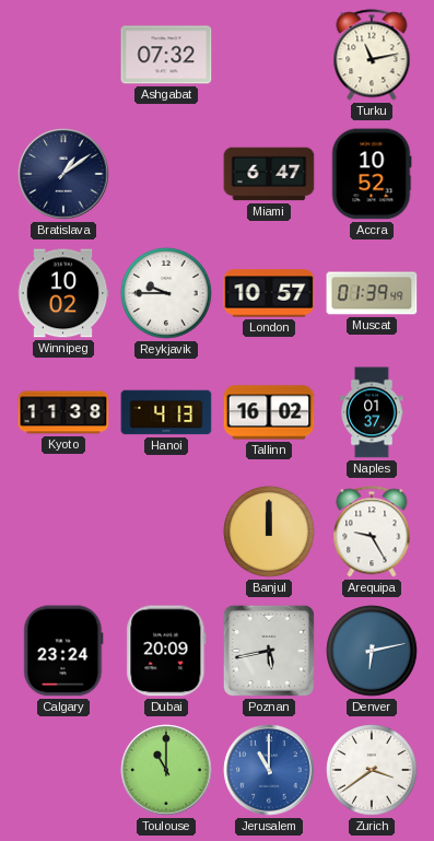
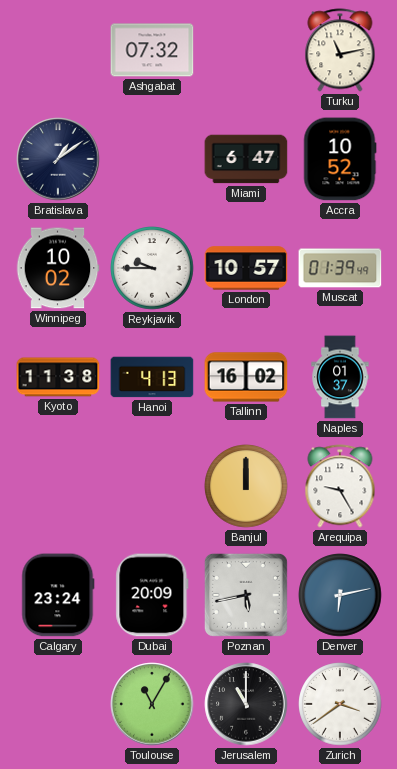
Toulouse: 11:00 -> 11:05 (152, 704)
Jerusalem dial: blue -> black (246, 704)
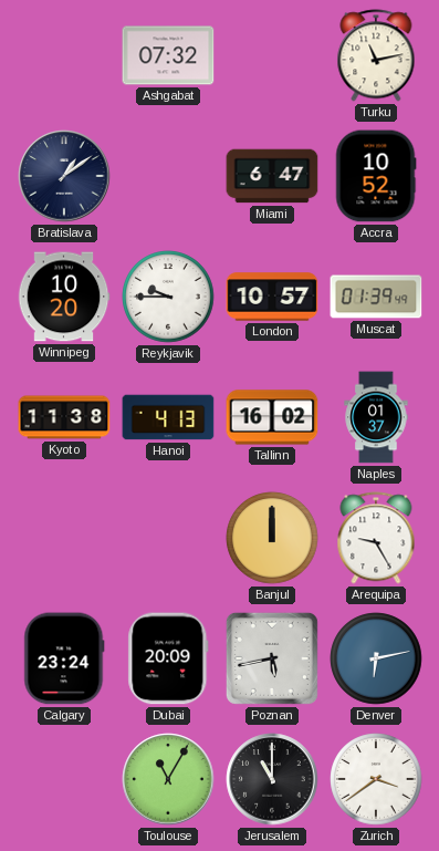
Winnipeg: 10:02 -> 10:20 (64, 297)
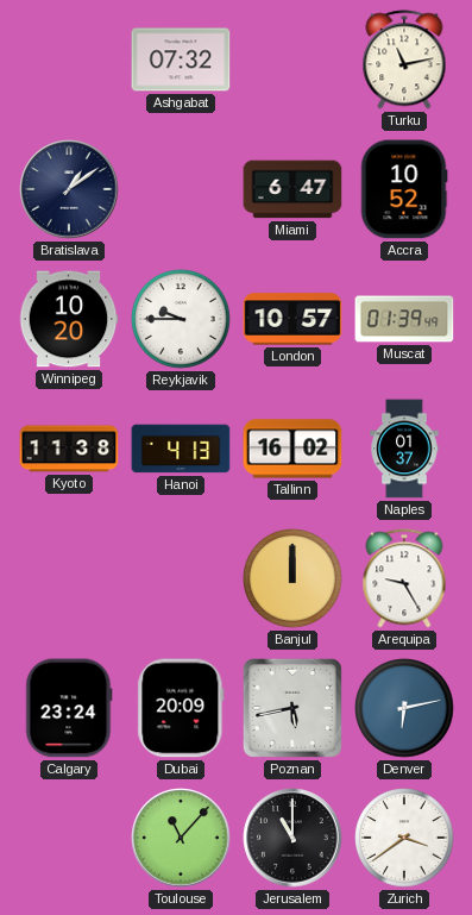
Toulouse: 11:05 -> 11:07 (181, 838)
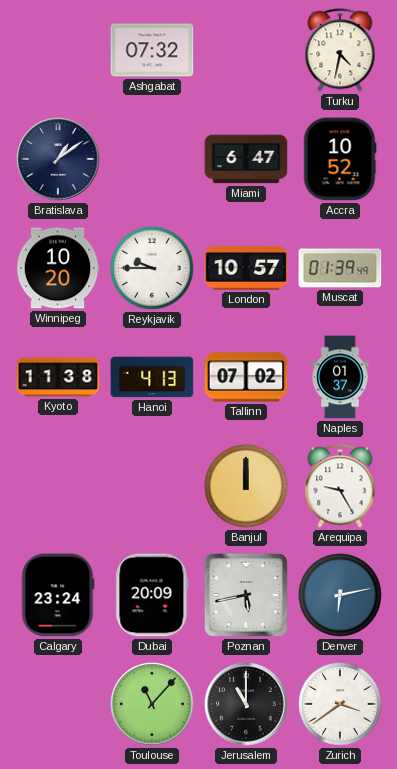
Turku: 11:13 -> 4:32 (340, 50)
Tallinn: 16:02 -> 07:02 (246, 377)
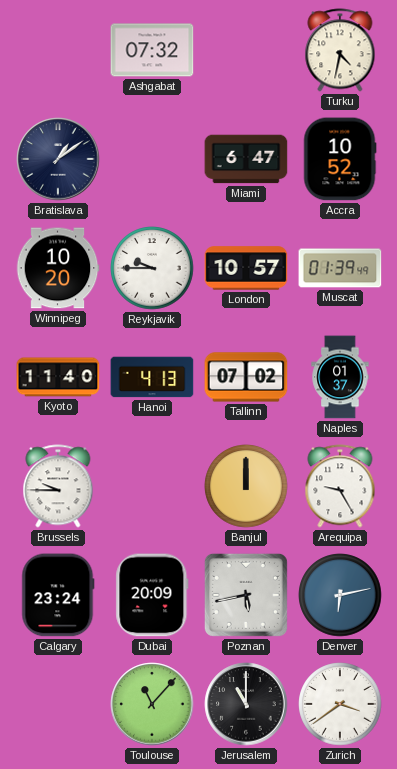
Kyoto: 11:38 -> 11:40 (58, 377)
Brussels: none -> 9:45 (58, 486)
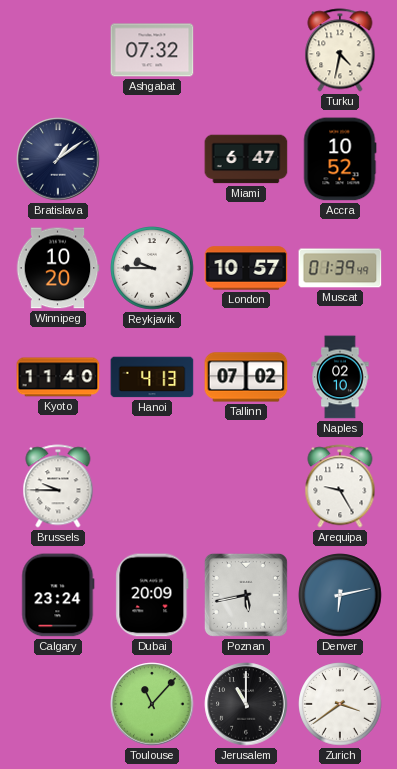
Naples: 01:37 -> 02:10 (340, 377)
Banjul: 12:00 -> none (246, 486)
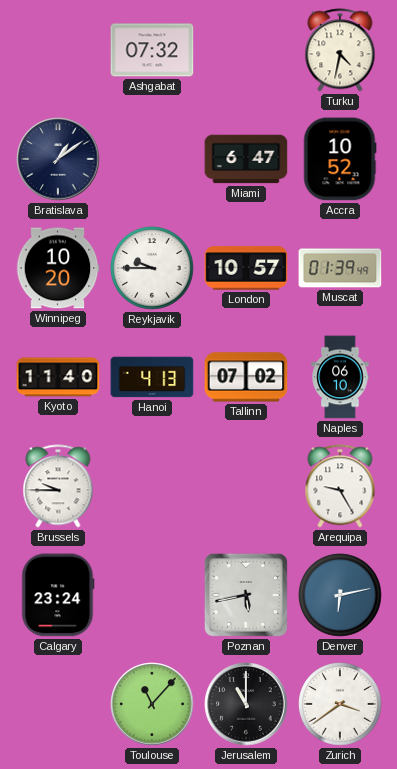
Naples: 02:10 -> 06:10 (340, 377)
Dubai: 20:09 -> none (152, 595)
